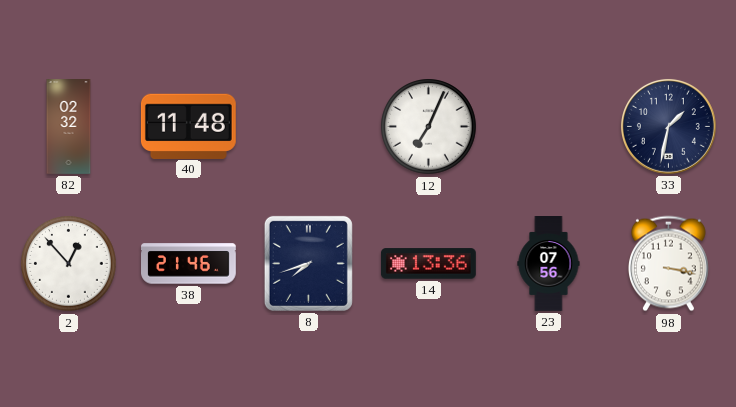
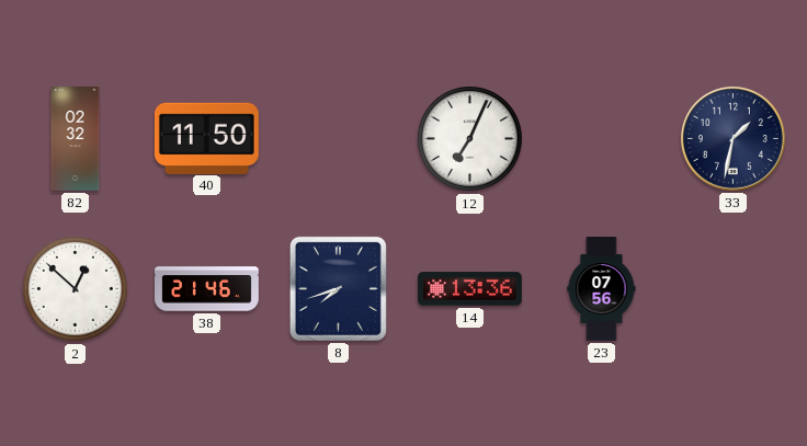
40: 11:48 -> 11:50 (206, 138)
2: 12:53 -> 12:52 (76, 289)
98: 3:17 -> none (668, 264)
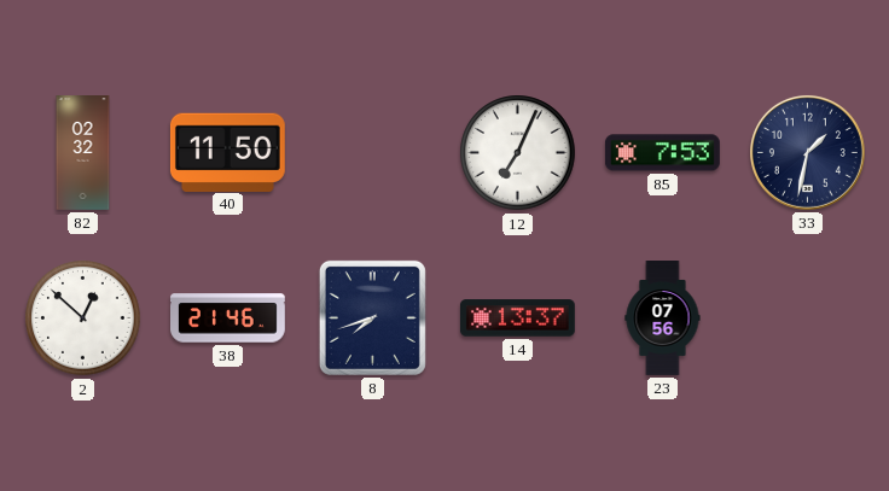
85: none -> 7:53 (662, 153)
14: 13:36 -> 13:37 (517, 318)
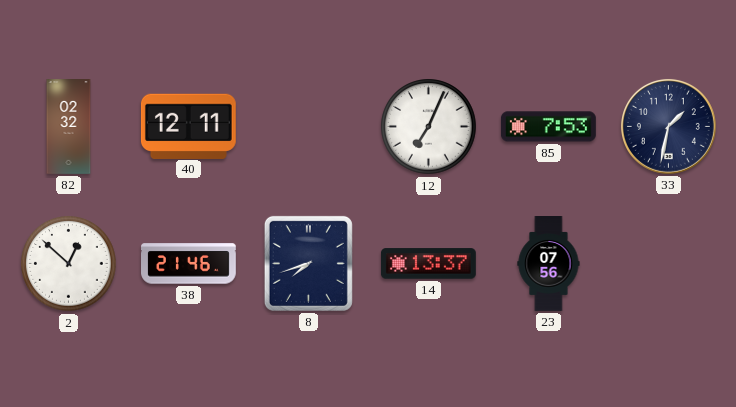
40: 11:50 -> 12:11 (188, 126)
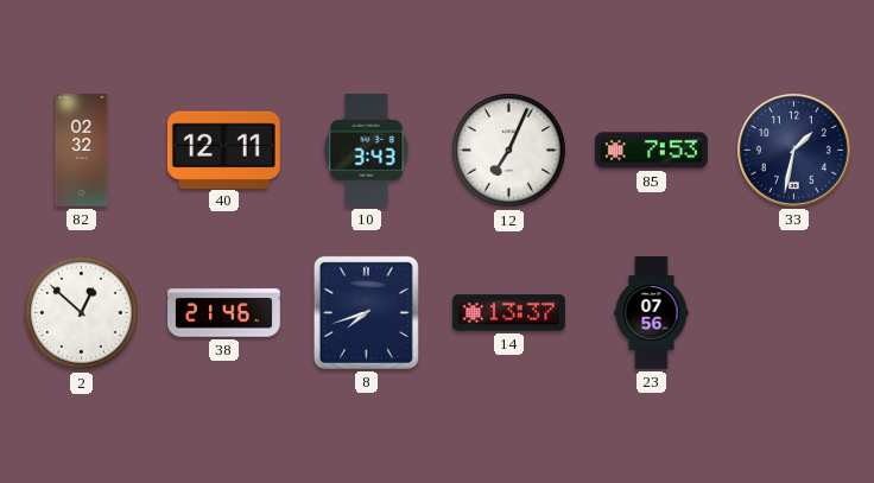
10: none -> 3:43 (367, 150)
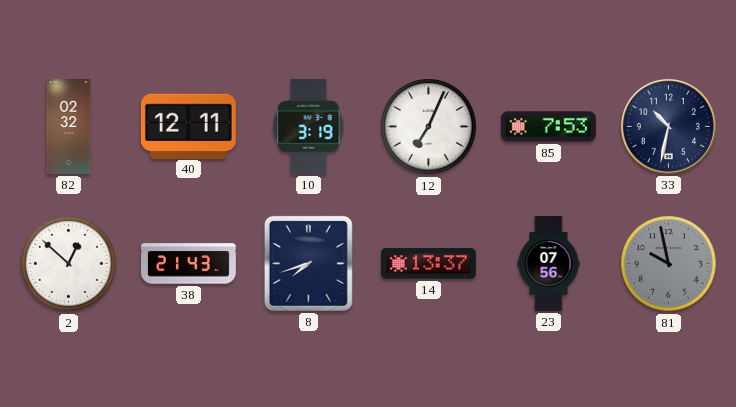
10: 3:43 -> 3:19 (309, 126)
33: 1:32 -> 10:32 (668, 126)
38: 21:46 -> 21:43 (189, 264)
81: none -> 9:58 (669, 264)
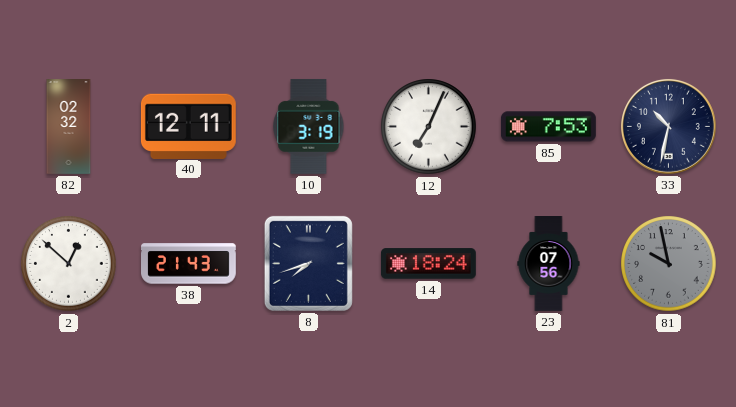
14: 13:37 -> 18:24 (428, 264)
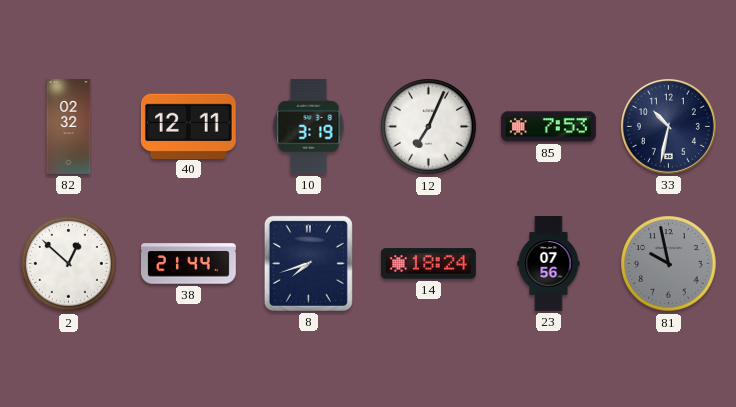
38: 21:43 -> 21:44 (189, 264)
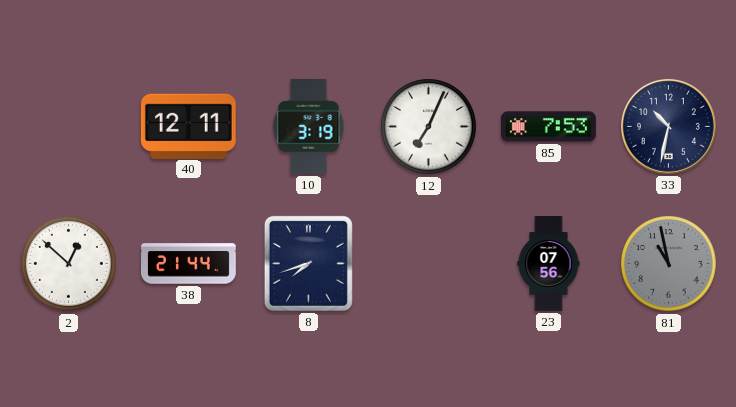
82: 02:32 -> none (69, 127)
14: 18:24 -> none (428, 264)
81: 9:58 -> 10:58 (669, 264)
